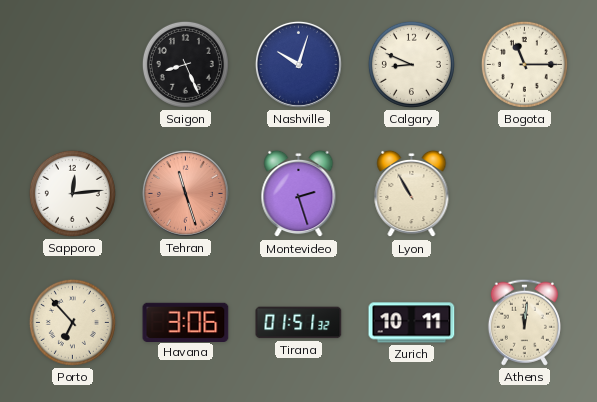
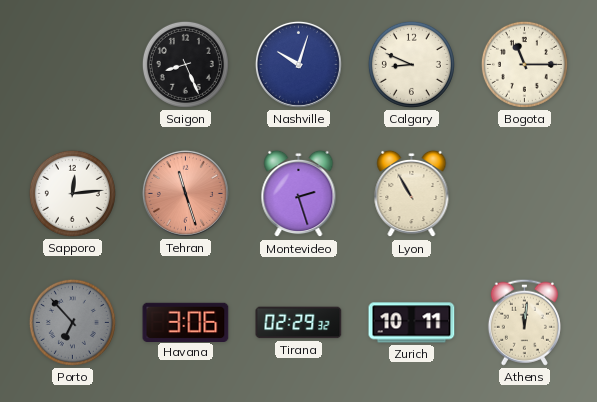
Porto dial: cream -> grey (72, 322)
Tirana: 01:51 -> 02:29 (299, 323)
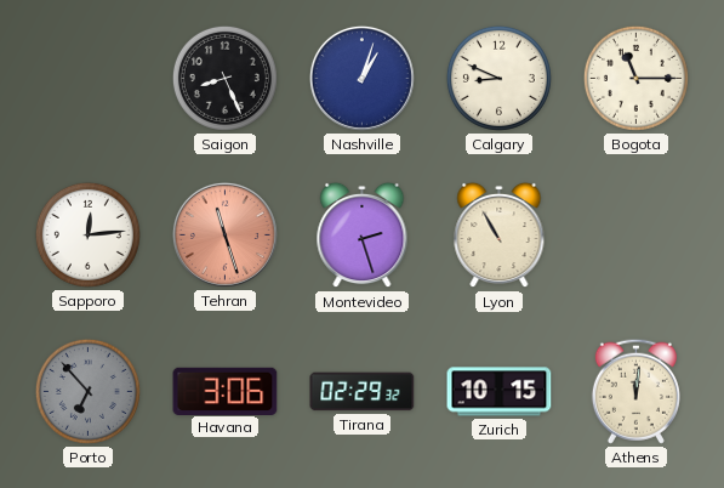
Nashville: 10:03 -> 1:03 (361, 78)
Zurich: 10:11 -> 10:15 (500, 392)
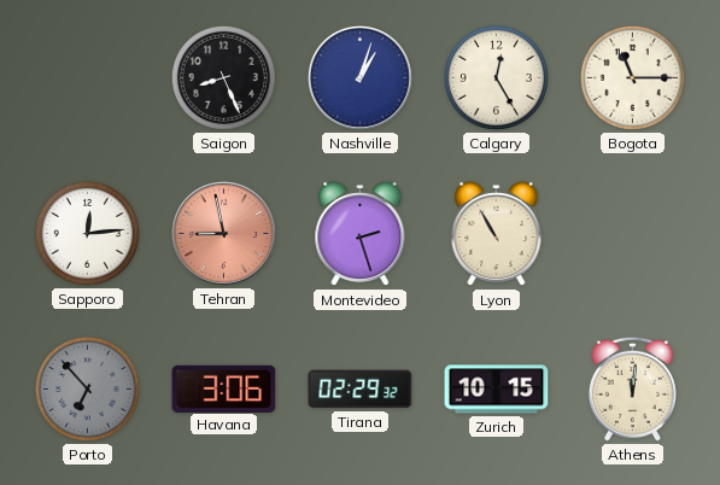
Calgary: 8:49 -> 12:25 (496, 77)
Tehran: 11:27 -> 8:58 (223, 233)
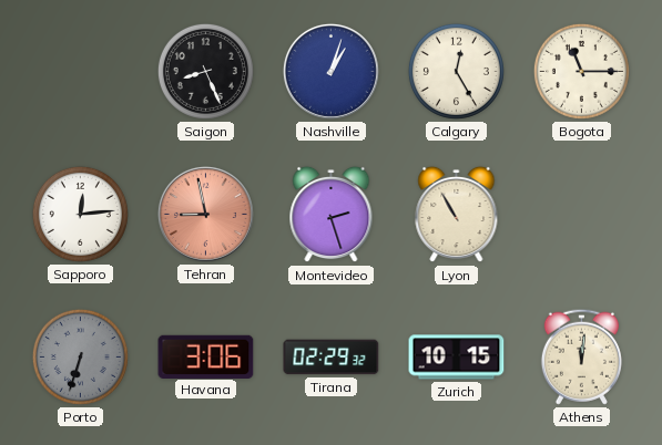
Porto: 6:53 -> 6:33 (80, 356)
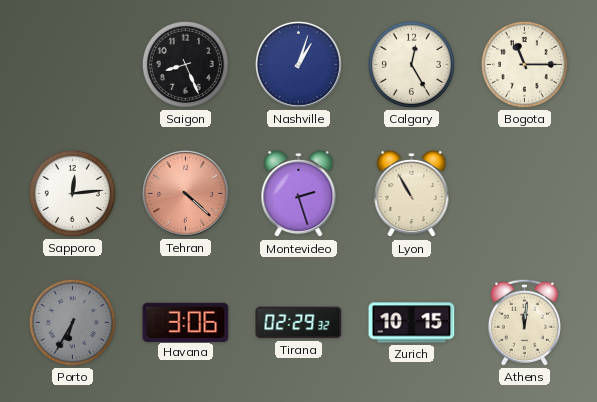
Tehran: 8:58 -> 4:22 (185, 193)
Porto: 6:33 -> 6:35 (72, 322)
